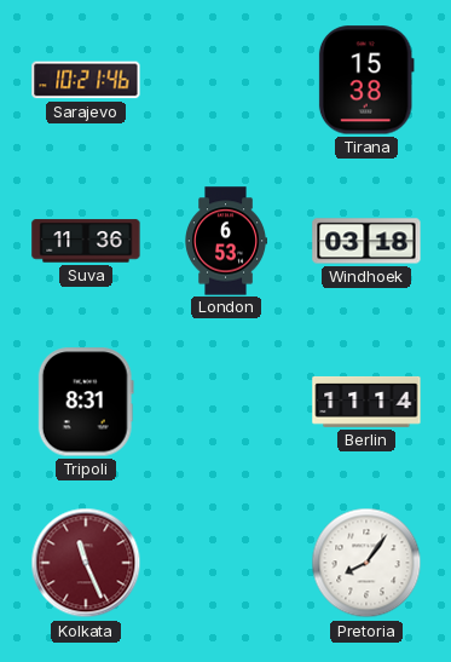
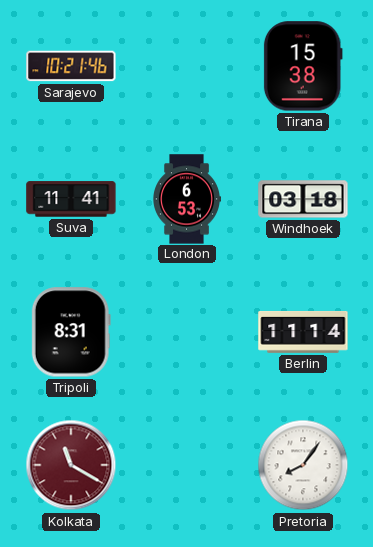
Suva: 11:36 -> 11:41 (71, 199)
Kolkata: 11:26 -> 11:20 (71, 465)
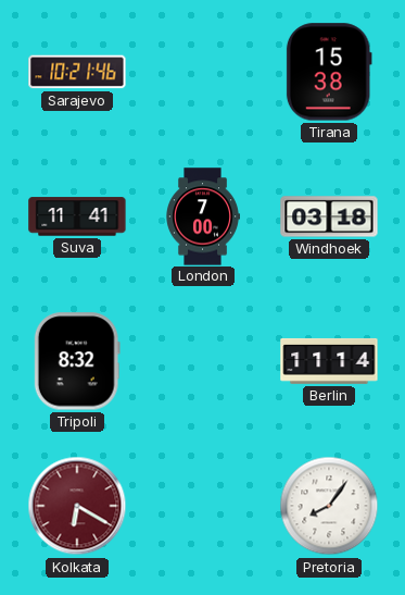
London: 6:53 -> 7:00 (203, 216)
Tripoli: 8:31 -> 8:32 (77, 361)
Kolkata: 11:20 -> 6:20 (77, 506)
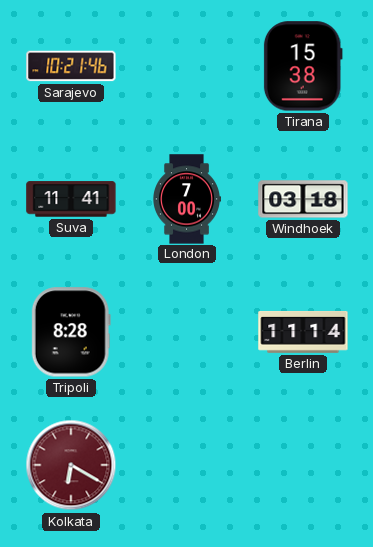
Tripoli: 8:32 -> 8:28 (71, 332)
Pretoria: 8:06 -> none (329, 506)
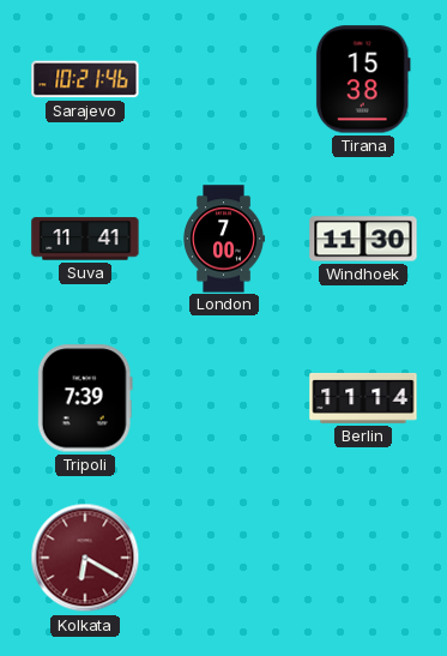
Windhoek: 03:18 -> 11:30 (363, 239)
Tripoli: 8:28 -> 7:39 (85, 398)
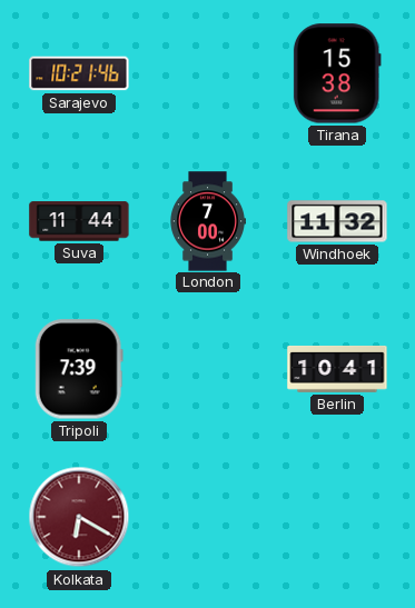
Suva: 11:41 -> 11:44 (79, 221)
Windhoek: 11:30 -> 11:32 (337, 221)
Berlin: 11:14 -> 10:41 (337, 369)
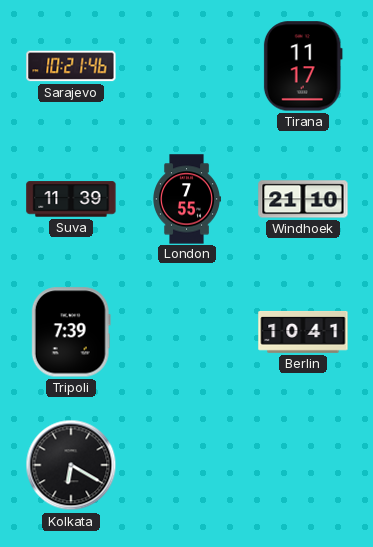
Tirana: 15:38 -> 11:17 (303, 66)
Suva: 11:44 -> 11:39 (71, 199)
London: 7:00 -> 7:55 (187, 199)
Windhoek: 11:32 -> 21:10 (303, 199)
Kolkata dial: burgundy -> black (71, 465)
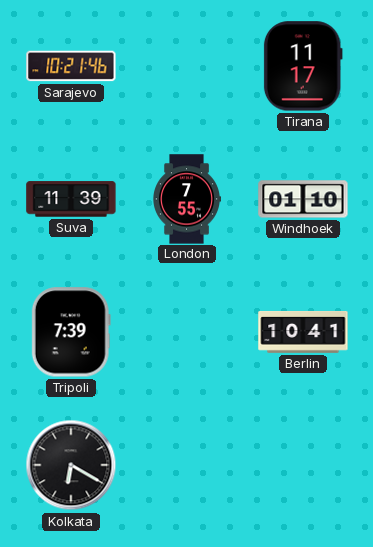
Windhoek: 21:10 -> 01:10 (303, 199)
